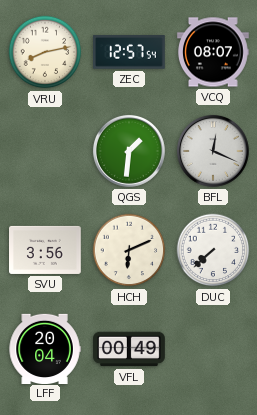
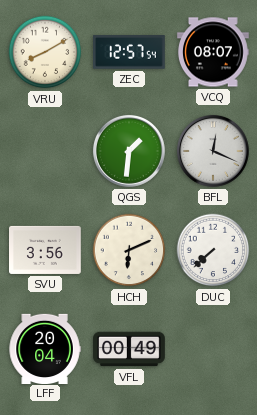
VRU: 8:13 -> 8:10 (45, 52)
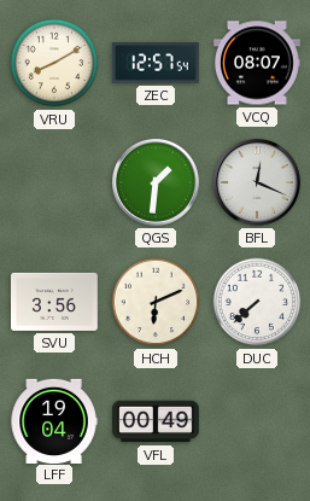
LFF: 20:04 -> 19:04 (54, 420)
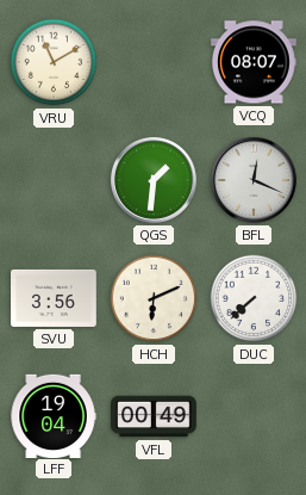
VRU: 8:10 -> 11:10 (54, 62)
ZEC: 12:57 -> none (157, 63)
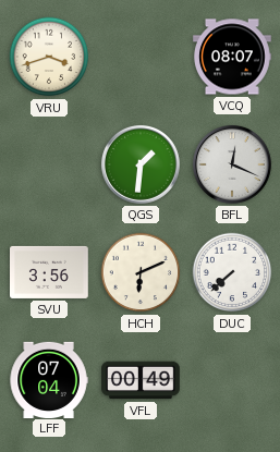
VRU: 11:10 -> 3:42 (49, 57)
LFF: 19:04 -> 07:04 (49, 379)
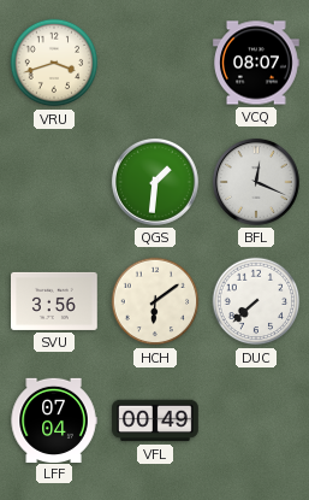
HCH: 6:11 -> 6:09 (155, 301)
